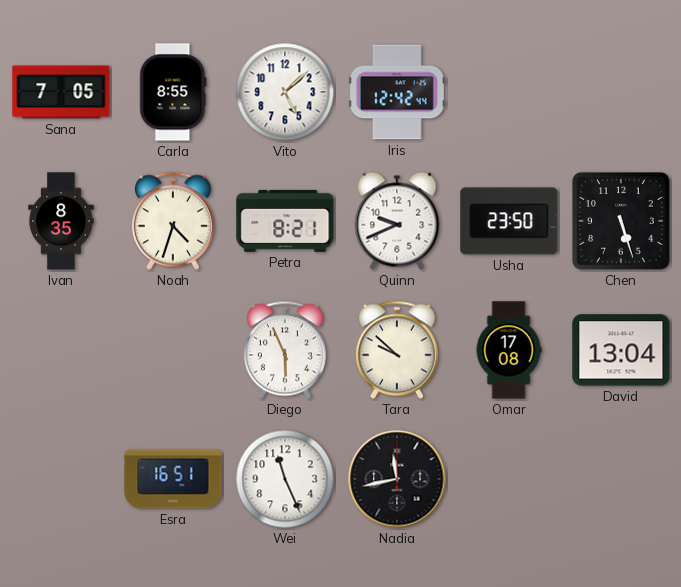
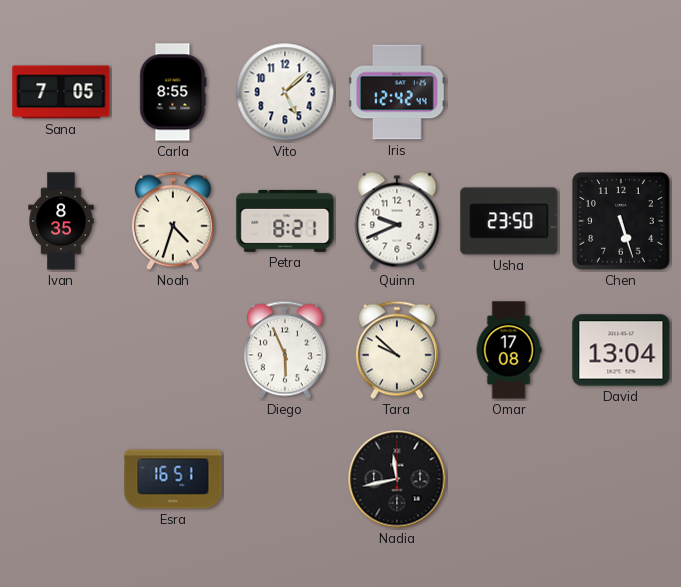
Wei: 11:26 -> none (285, 479)
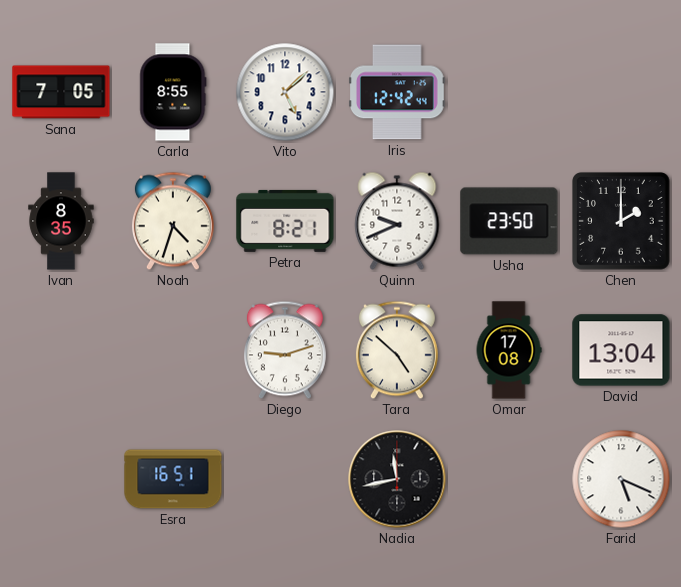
Chen: 5:27 -> 2:00 (621, 221)
Diego: 5:56 -> 9:12 (285, 350)
Tara: 9:52 -> 4:52 (397, 350)
Farid: none -> 5:19 (621, 479)
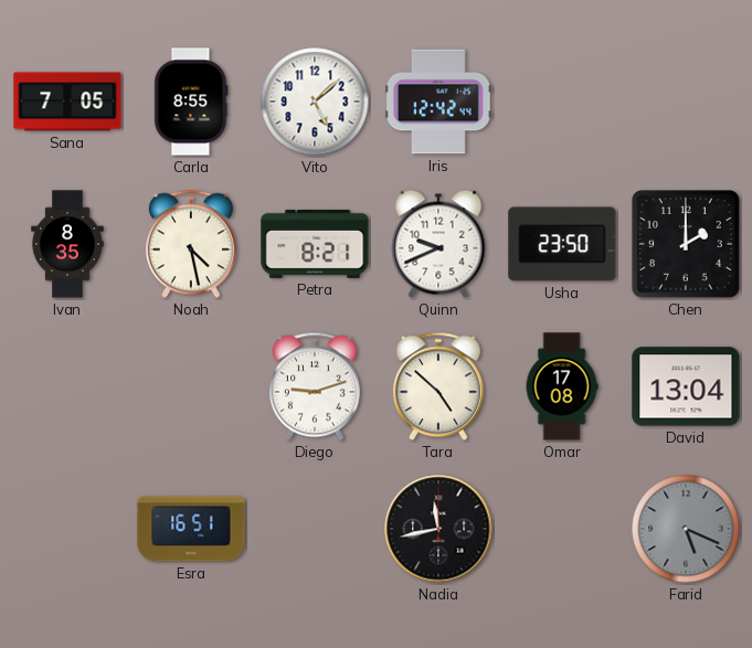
Noah: 4:33 -> 4:28 (191, 244)
Farid dial: white -> grey (686, 529)
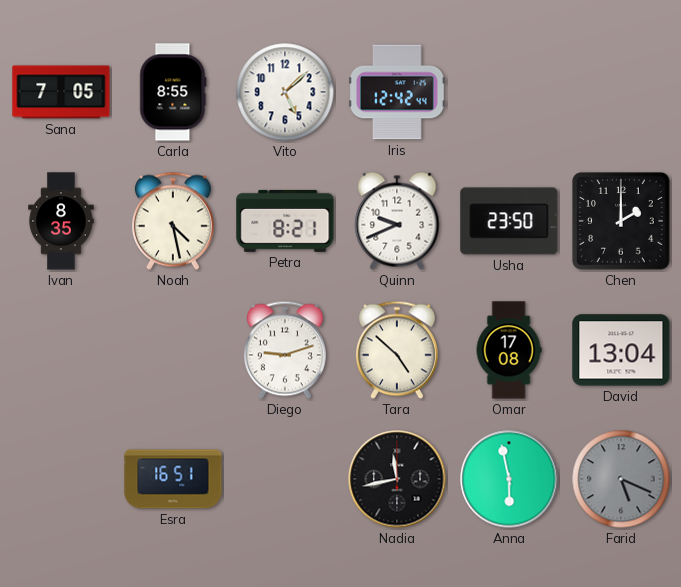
Anna: none -> 5:58 (509, 479)
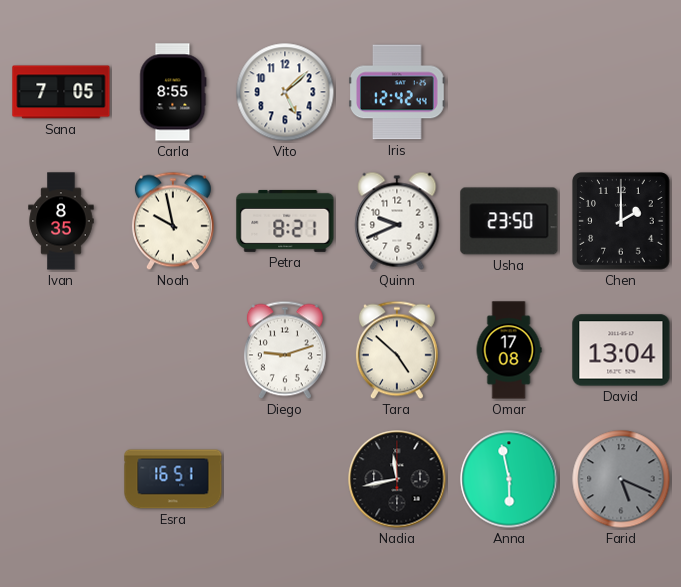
Noah: 4:28 -> 9:58 (173, 221)
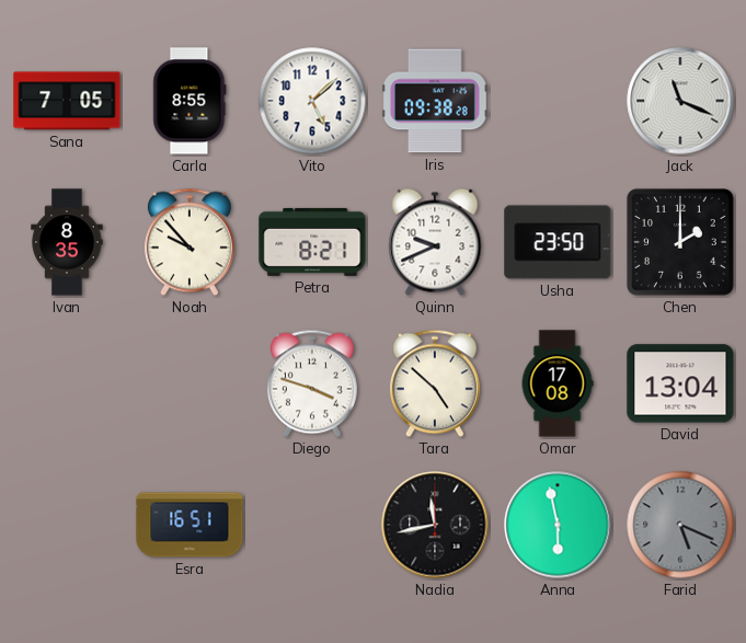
Iris: 12:42 -> 09:38 (436, 101)
Jack: none -> 11:19 (680, 101)
Noah: 9:58 -> 9:53 (190, 242)
Diego: 9:12 -> 3:48 (312, 383)
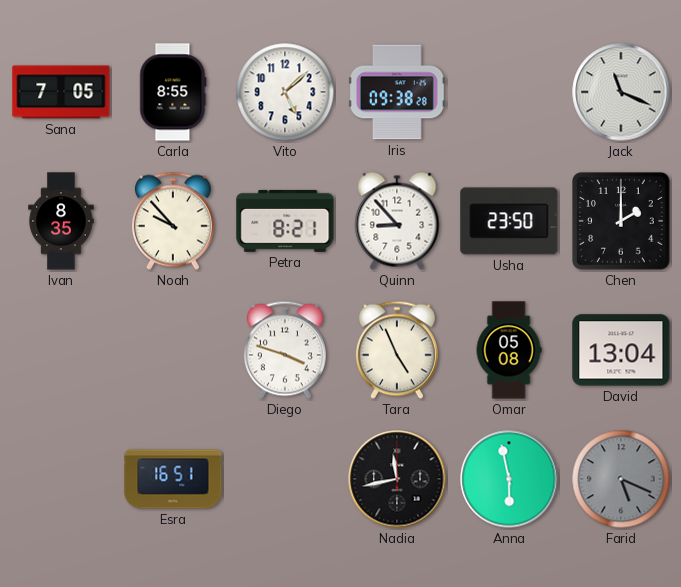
Quinn: 9:41 -> 8:53 (397, 221)
Tara: 4:52 -> 4:56 (397, 350)
Omar: 17:08 -> 05:08 (509, 350)
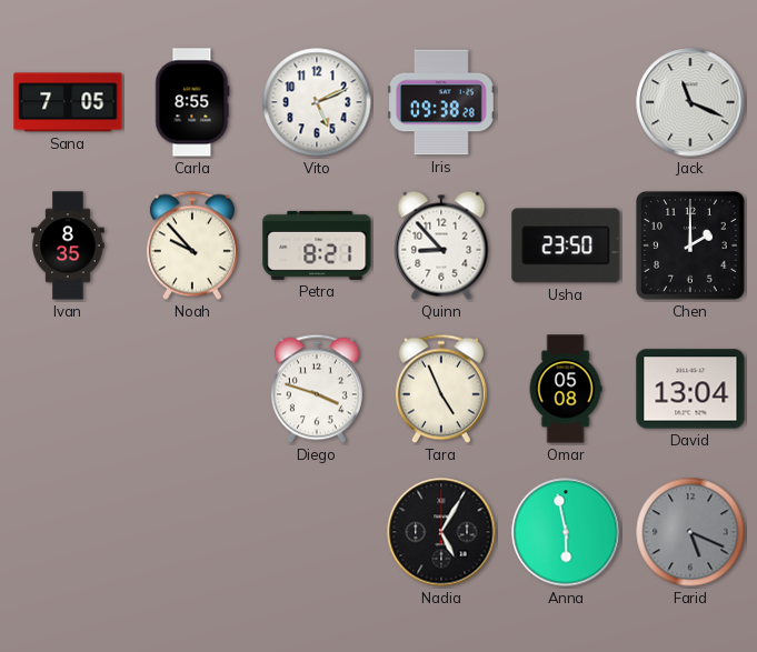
Vito: 5:08 -> 5:11 (317, 102)
Esra: 16:51 -> none (173, 479)
Nadia: 11:43 -> 5:05 (441, 532)
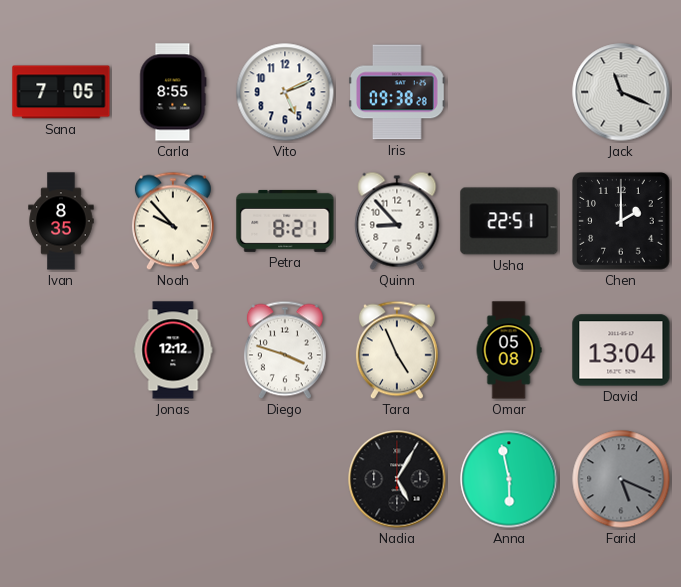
Usha: 23:50 -> 22:51 (509, 221)
Jonas: none -> 12:12 (173, 350)
